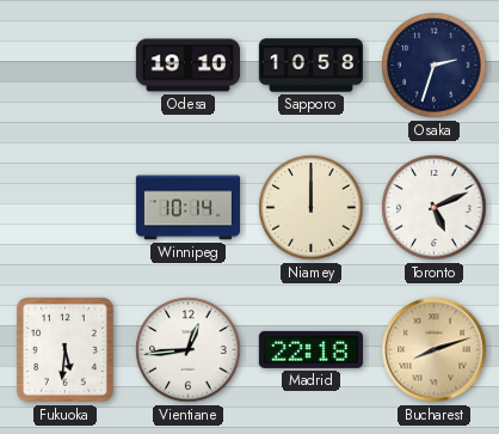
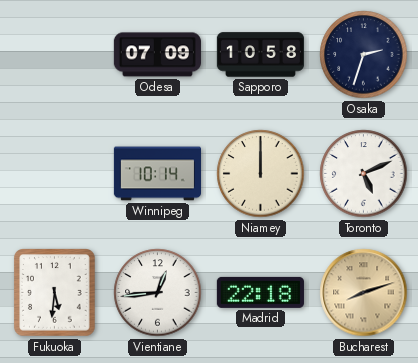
Odesa: 19:10 -> 07:09 (157, 55)
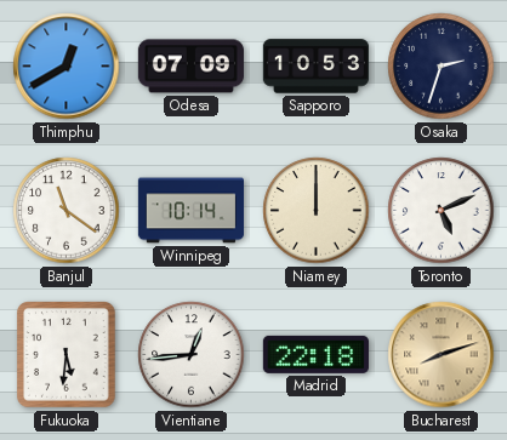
Thimphu: none -> 12:40 (67, 67)
Sapporo: 10:58 -> 10:53 (315, 67)
Banjul: none -> 11:21 (67, 211)
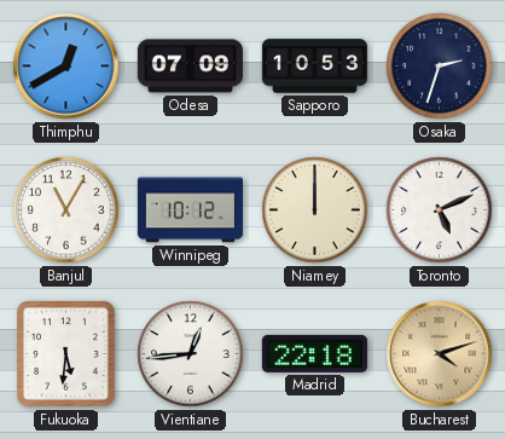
Banjul: 11:21 -> 11:05 (66, 210)
Winnipeg: 10:14 -> 10:12 (190, 210)
Bucharest: 8:12 -> 4:12 (440, 354)
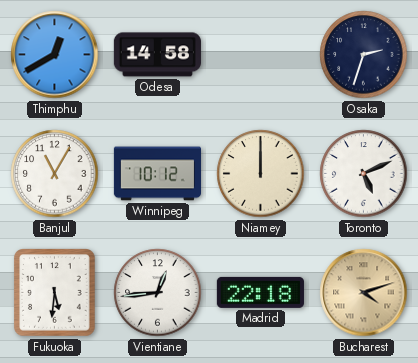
Odesa: 07:09 -> 14:58 (157, 55)
Sapporo: 10:53 -> none (314, 67)
